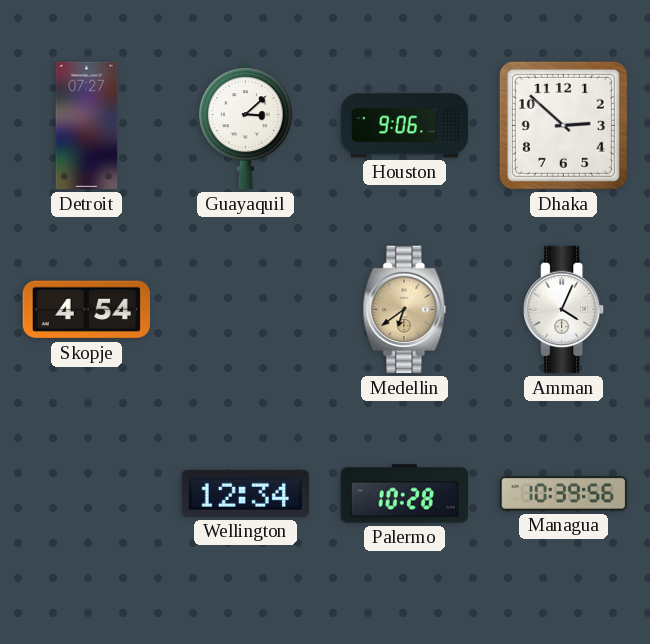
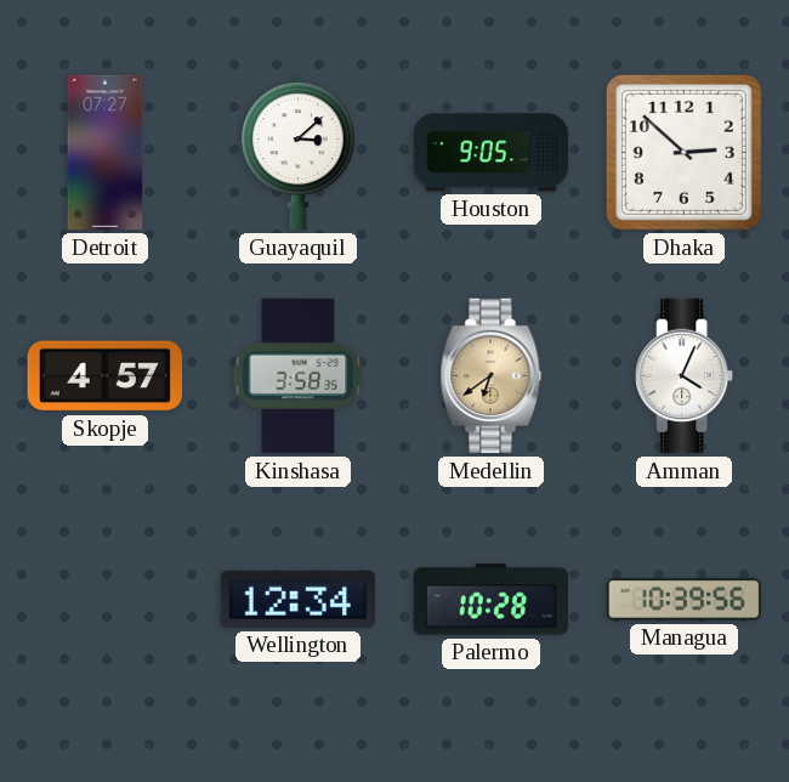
Houston: 9:06 -> 9:05 (492, 153)
Skopje: 4:54 -> 4:57 (104, 376)
Kinshasa: none -> 3:58 (299, 376)
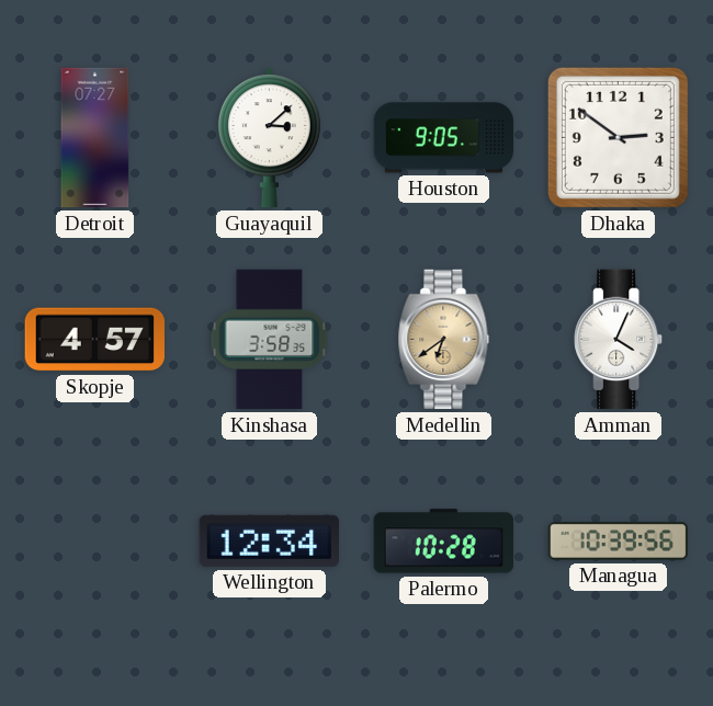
Dhaka: 2:52 -> 2:51 (618, 137)
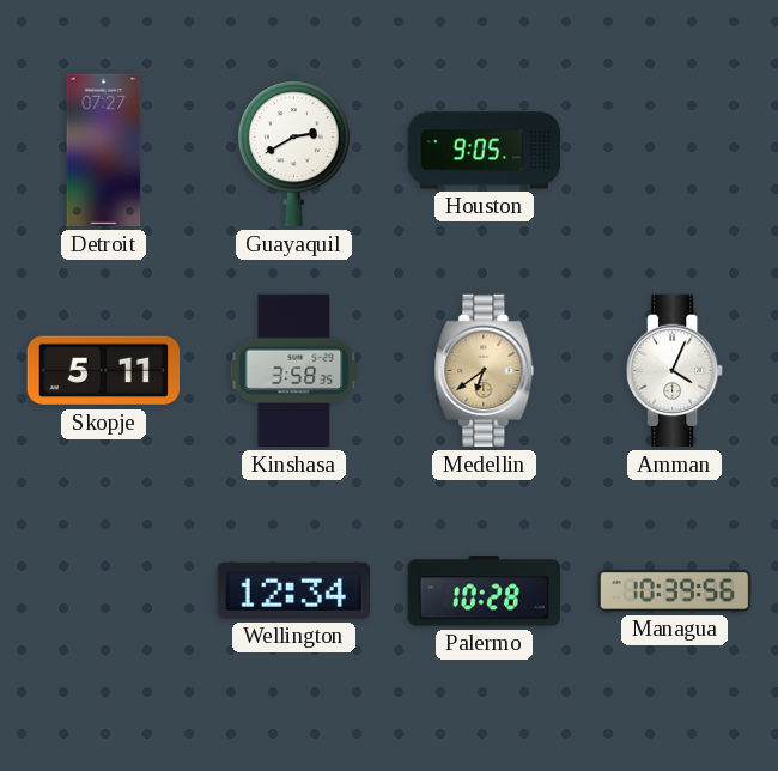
Guayaquil: 3:08 -> 2:40 (293, 151)
Dhaka: 2:51 -> none (618, 137)
Skopje: 4:57 -> 5:11 (103, 371)
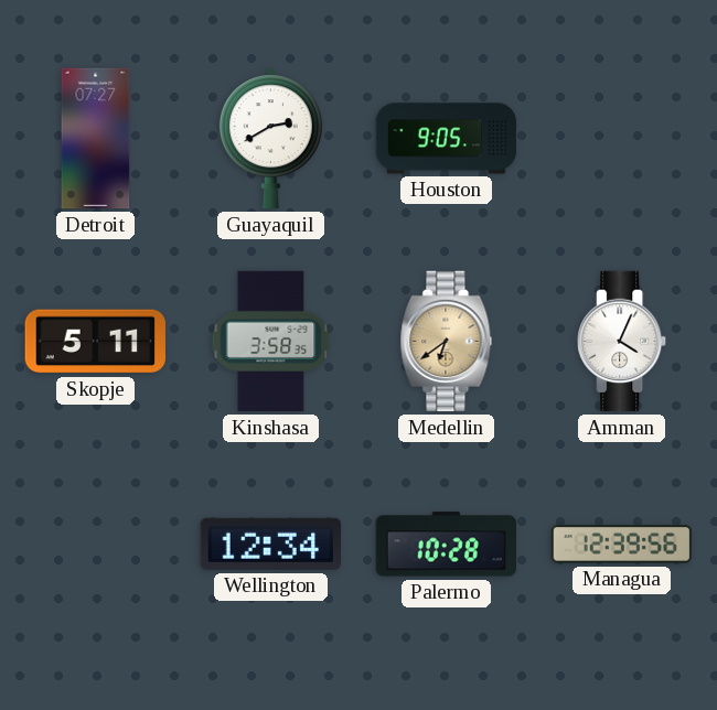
Managua: 10:39 -> 12:39 (622, 545)
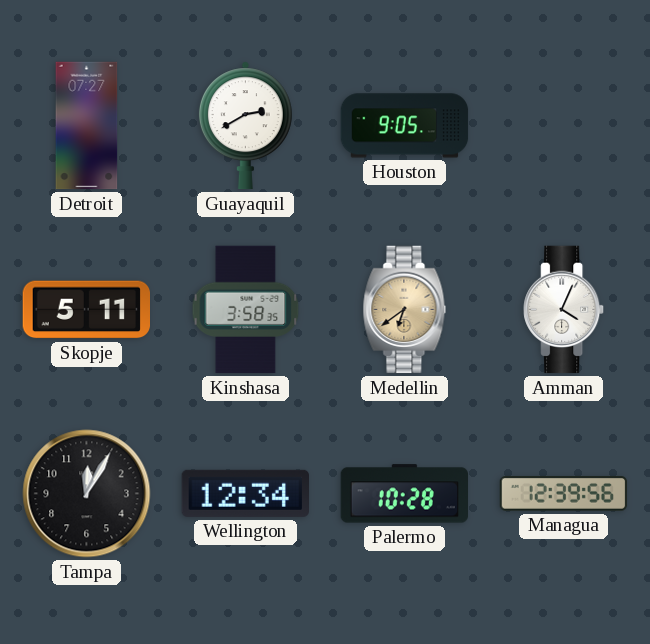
Tampa: none -> 12:05 (87, 494)
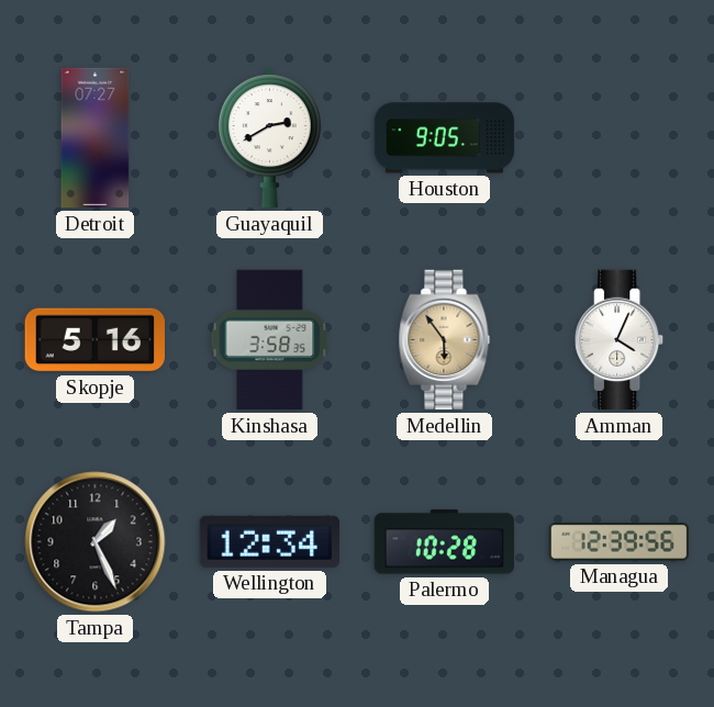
Skopje: 5:11 -> 5:16 (94, 340)
Medellin: 6:39 -> 5:54 (445, 340)
Tampa: 12:05 -> 1:26 (96, 542)
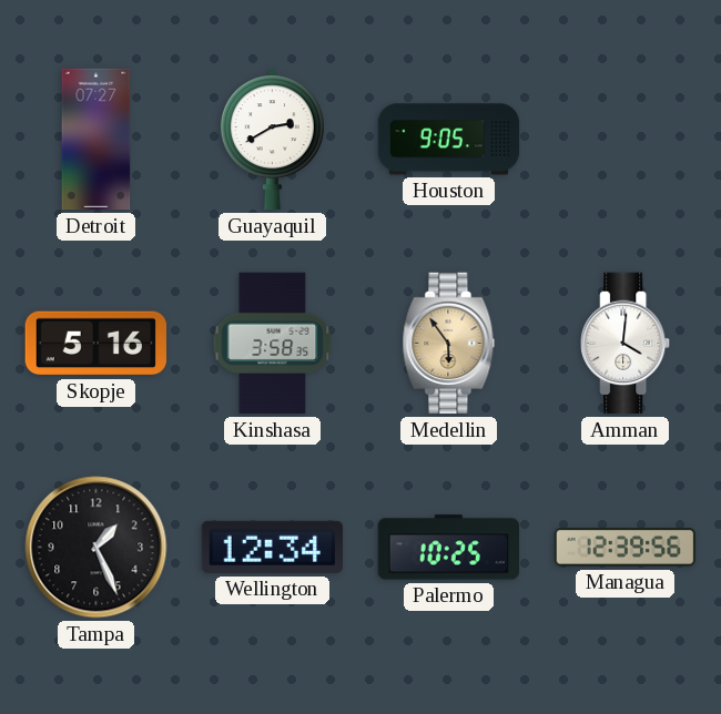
Amman: 4:04 -> 4:01 (626, 344)
Palermo: 10:28 -> 10:25 (448, 548)
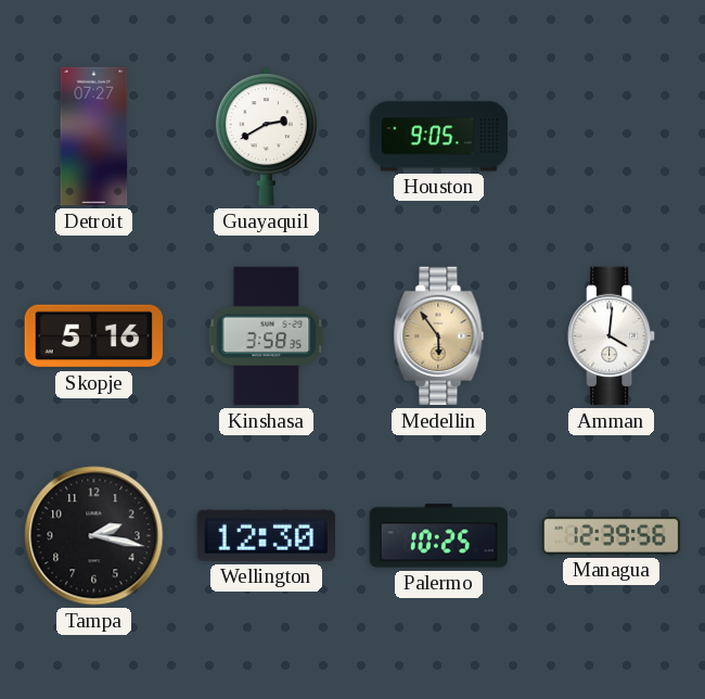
Tampa: 1:26 -> 2:17 (94, 536)
Wellington: 12:34 -> 12:30 (266, 535)
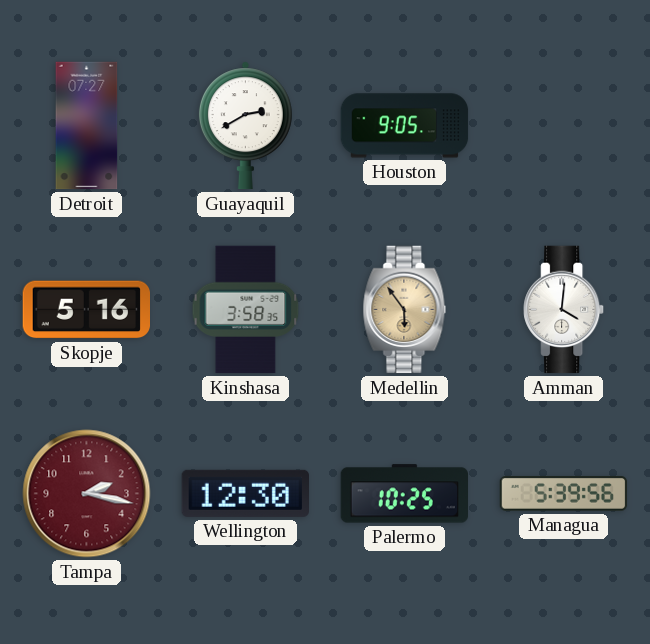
Tampa dial: black -> burgundy (87, 494)
Managua: 12:39 -> 5:39 (564, 494)
